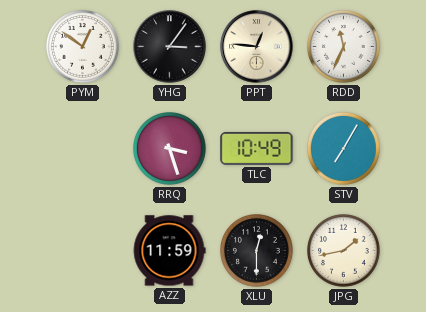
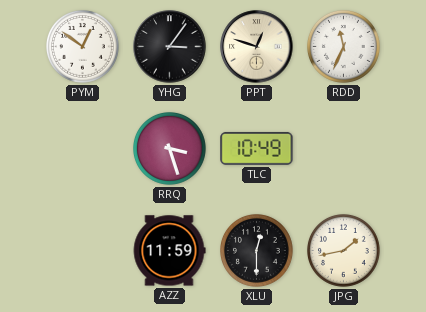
PPT: 12:46 -> 12:48 (257, 47)
STV: 7:05 -> none (344, 149)
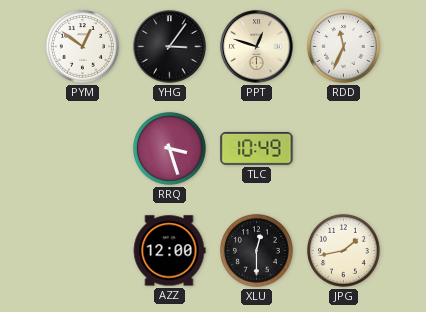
AZZ: 11:59 -> 12:00 (169, 251)
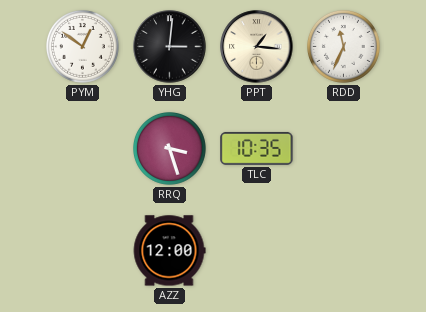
YHG: 3:06 -> 3:01 (170, 47)
PPT: 12:48 -> 1:16 (257, 47)
TLC: 10:49 -> 10:35 (257, 148)
XLU: 12:30 -> none (257, 251)
JPG: 1:43 -> none (344, 251)
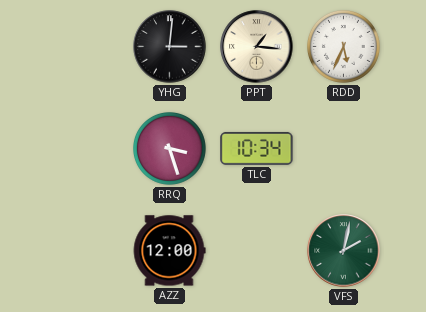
PYM: 12:51 -> none (83, 47)
RDD: 11:34 -> 5:34 (344, 47)
TLC: 10:35 -> 10:34 (257, 148)
VFS: none -> 2:02 (344, 251)
